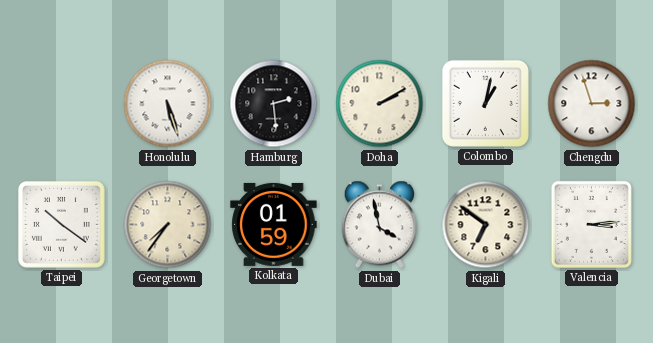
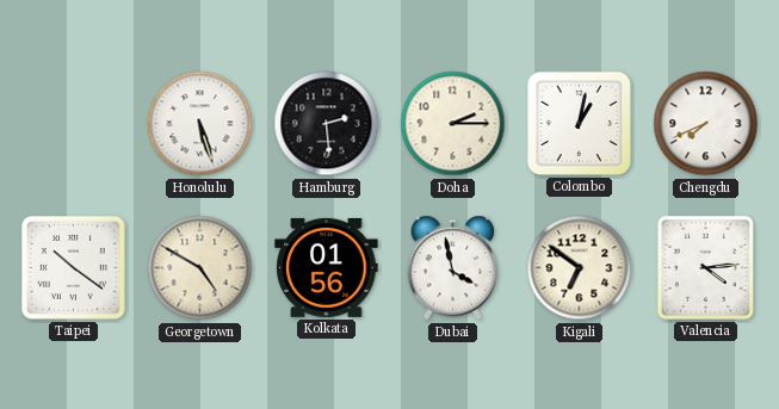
Doha: 2:10 -> 2:15 (453, 124)
Chengdu: 2:57 -> 7:41 (706, 124)
Georgetown: 7:36 -> 4:50 (200, 268)
Kolkata: 01:59 -> 01:56 (327, 267)
Valencia: 3:14 -> 4:14 (705, 267)
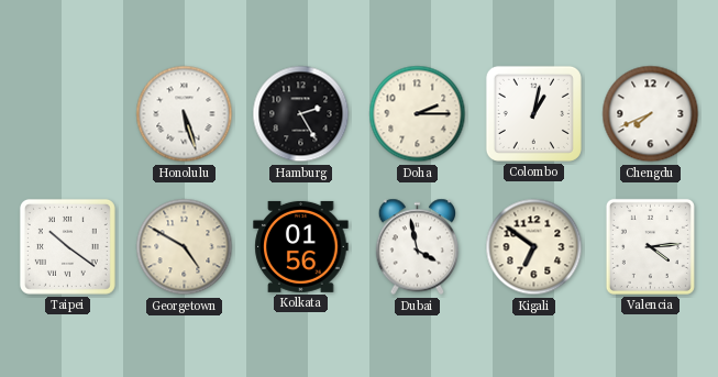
Hamburg: 2:29 -> 2:25 (301, 114)
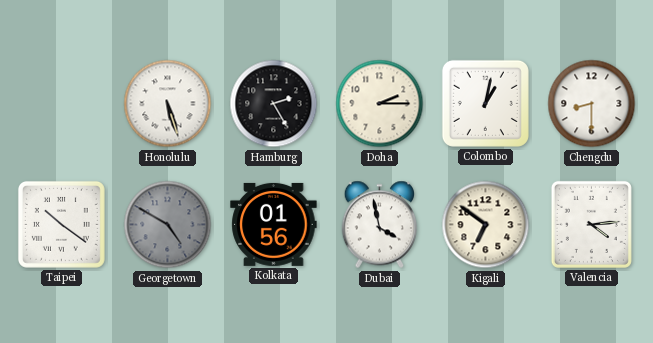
Chengdu: 7:41 -> 8:30 (592, 104)
Georgetown dial: cream -> grey (168, 225)
